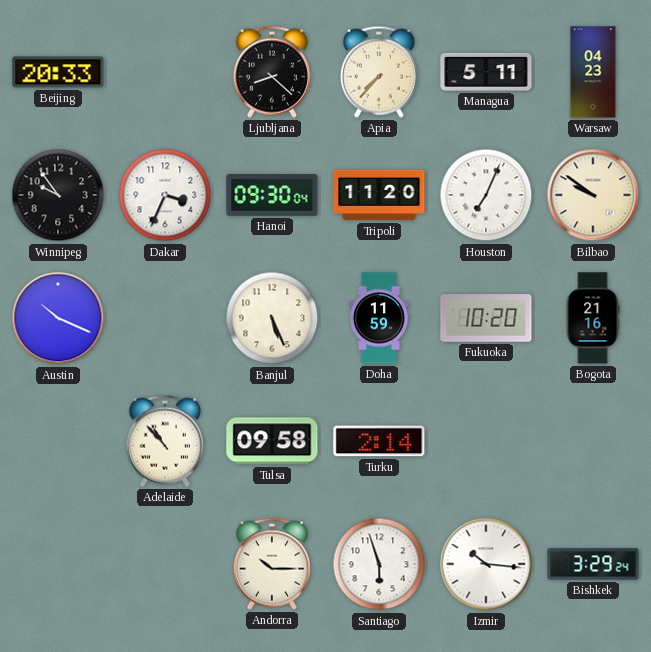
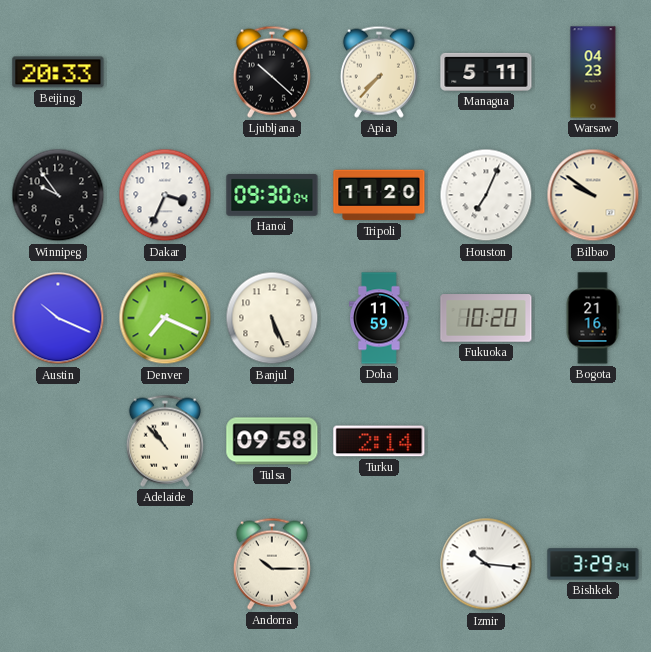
Ljubljana: 8:22 -> 10:22 (272, 72)
Denver: none -> 7:19 (165, 318)
Santiago: 5:57 -> none (379, 564)
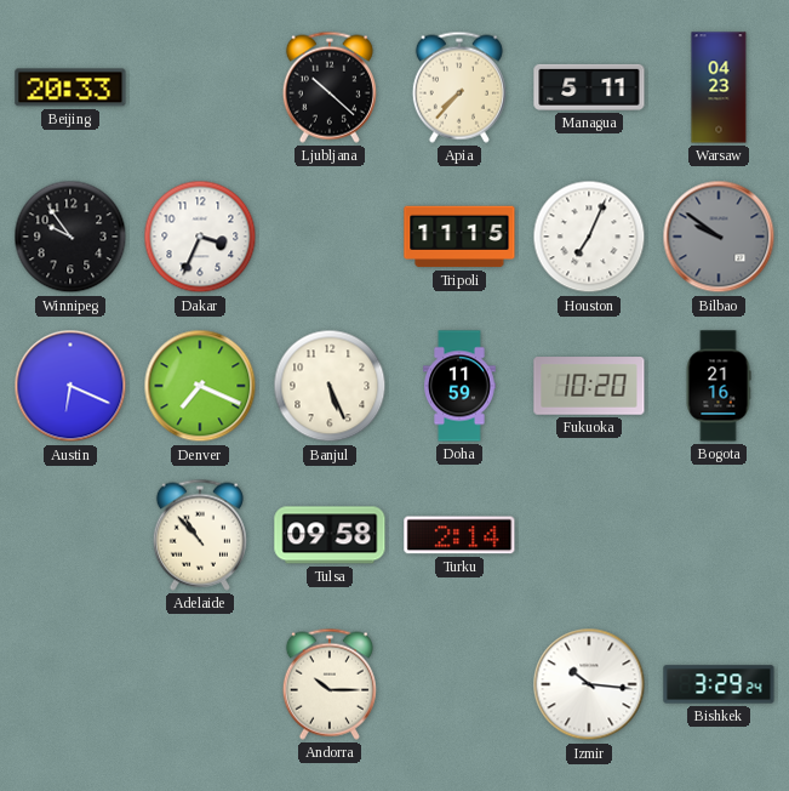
Hanoi: 09:30 -> none (272, 196)
Tripoli: 11:20 -> 11:15 (459, 237)
Bilbao dial: cream -> grey (719, 237)
Austin: 10:19 -> 6:19 (70, 386)
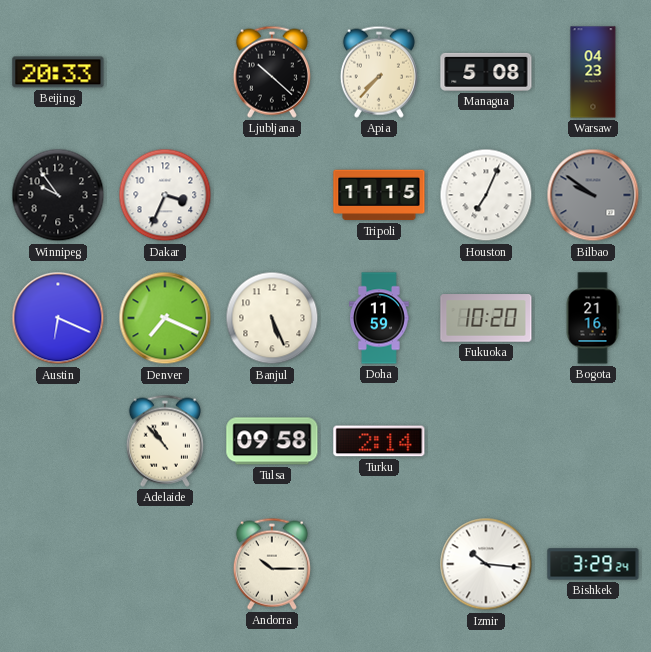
Managua: 5:11 -> 5:08 (486, 72)
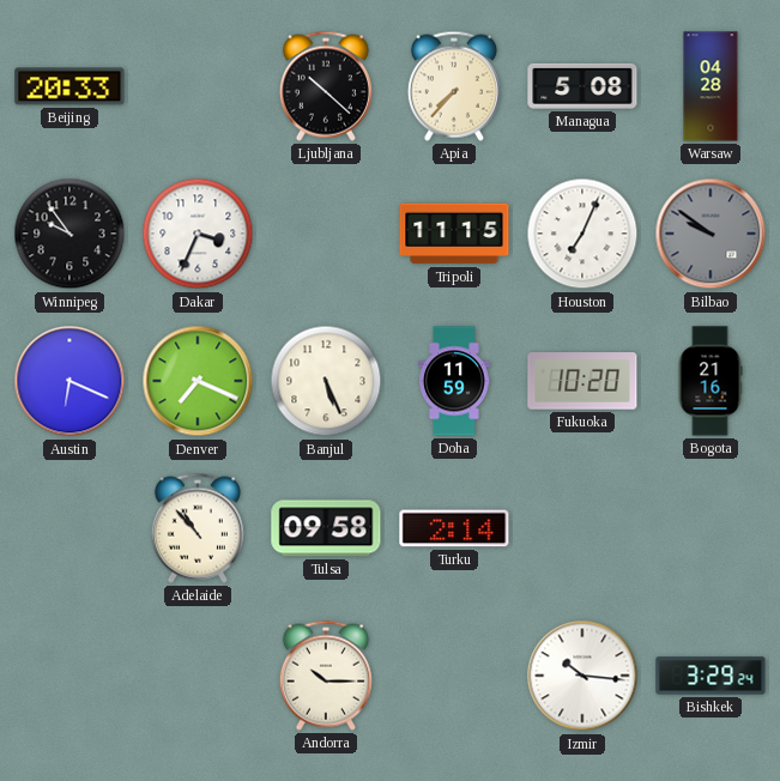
Warsaw: 04:23 -> 04:28 (711, 86)
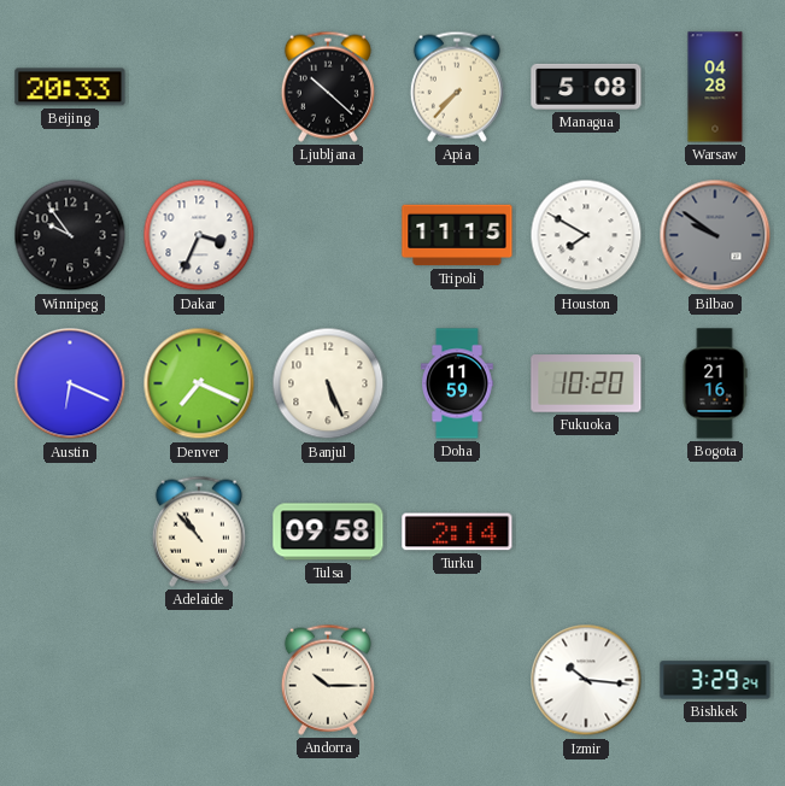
Houston: 7:04 -> 7:50 (586, 235)
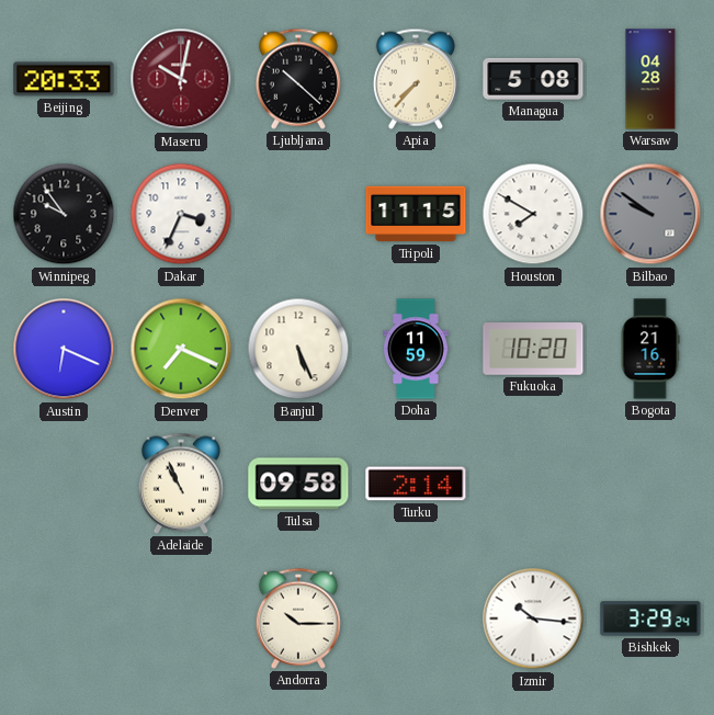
Maseru: none -> 10:02 (181, 79)
Adelaide: 10:53 -> 10:56 (181, 484)
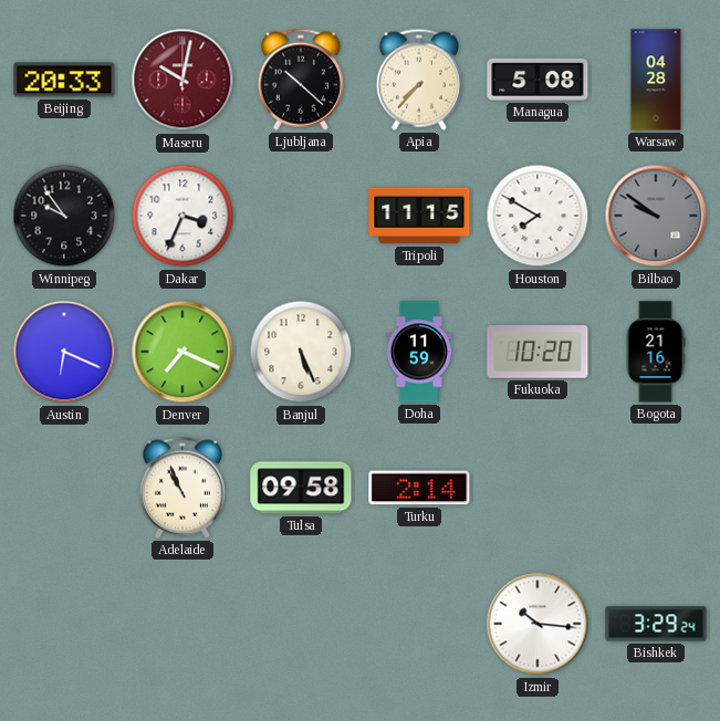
Andorra: 10:15 -> none (298, 618)
